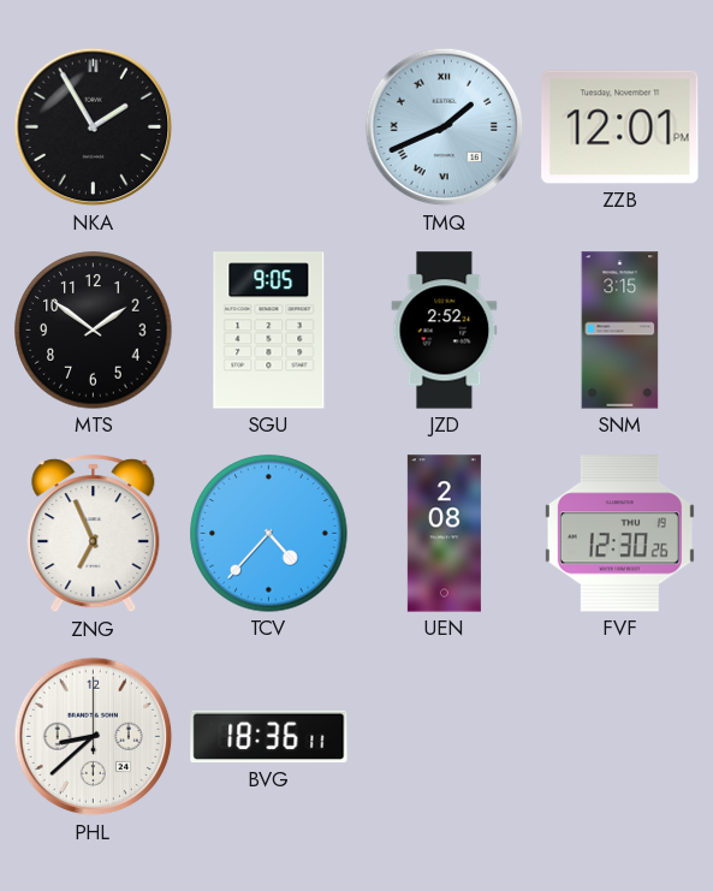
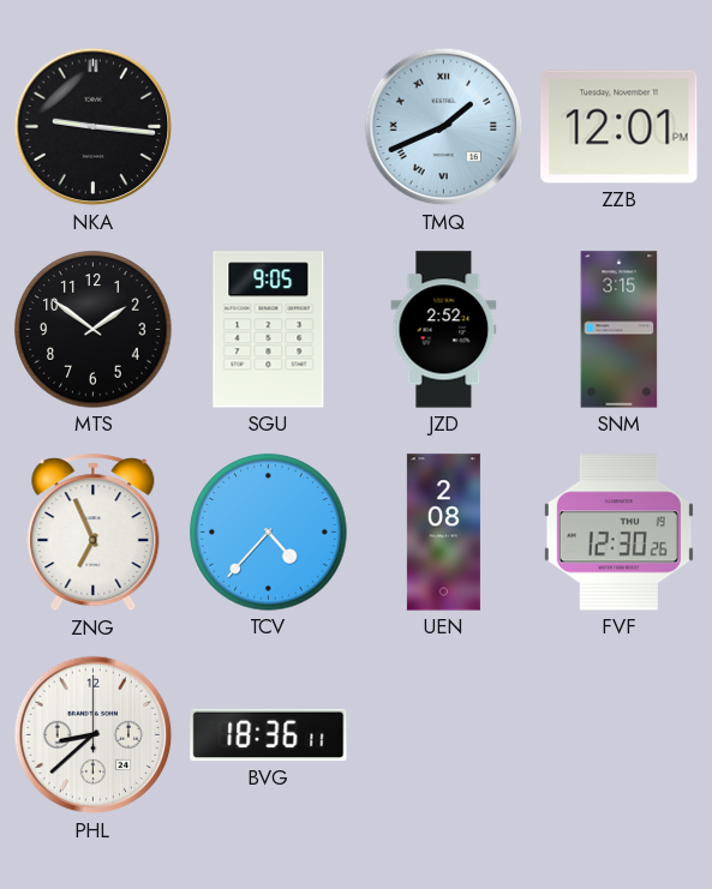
NKA: 1:55 -> 9:16 (94, 127)
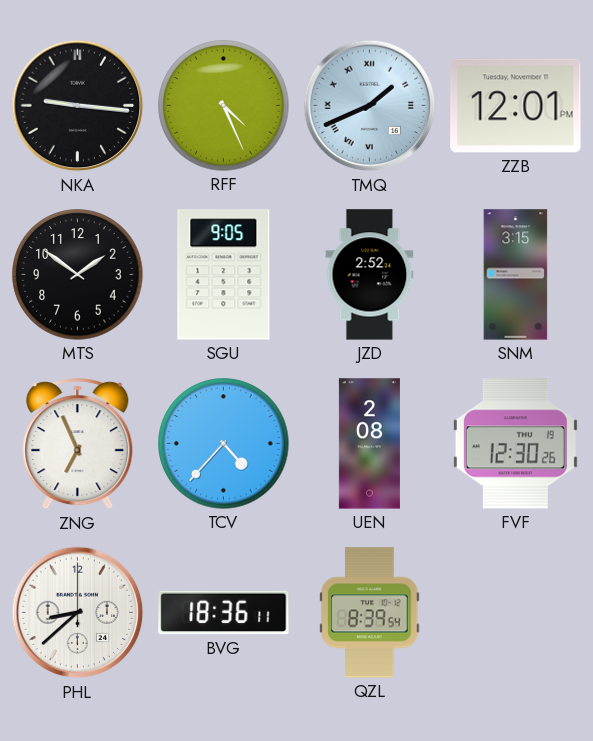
RFF: none -> 4:26 (224, 106)
QZL: none -> 8:39 (370, 613)
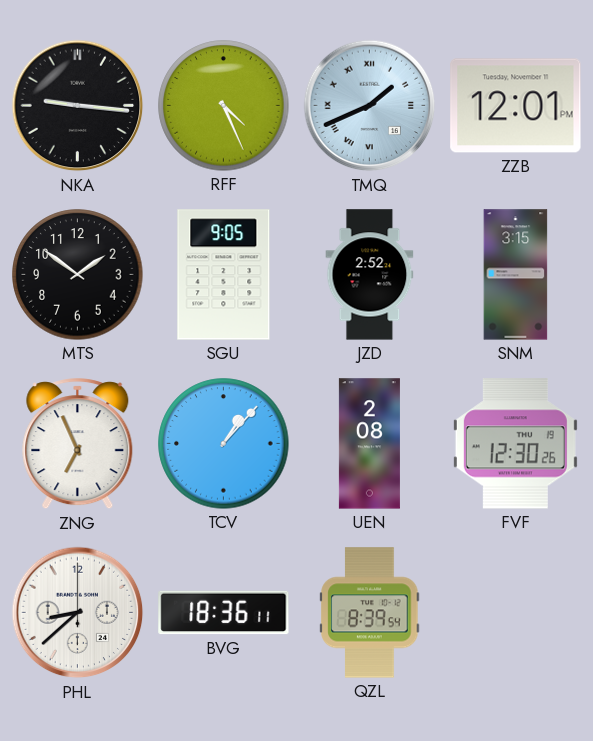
TCV: 4:37 -> 1:07 (224, 444)
